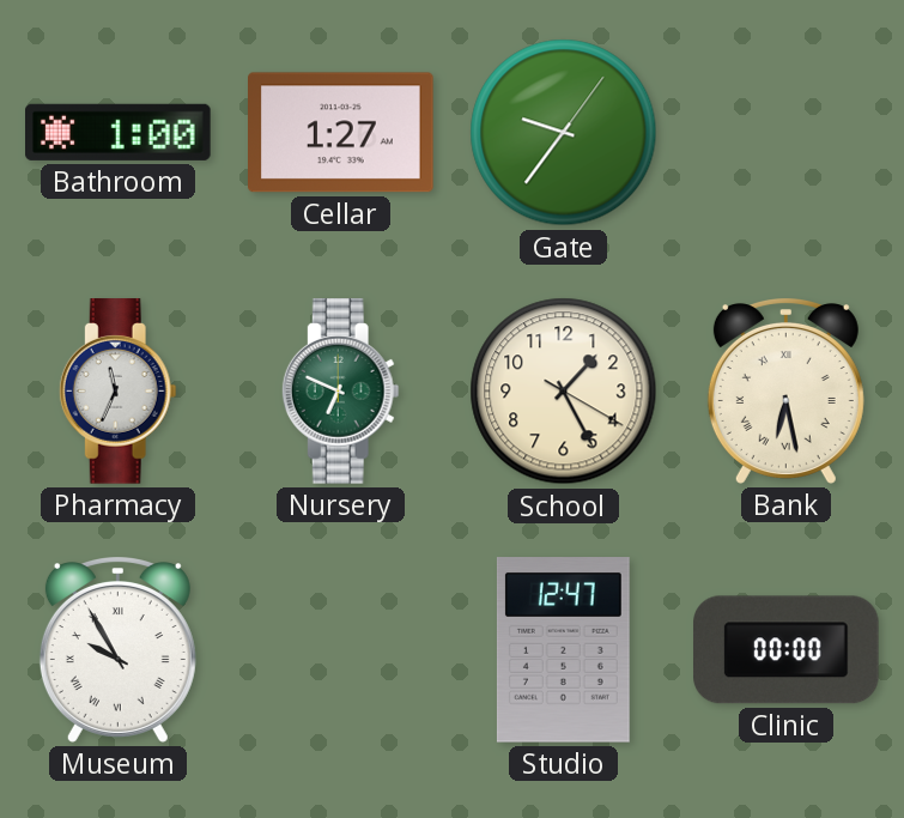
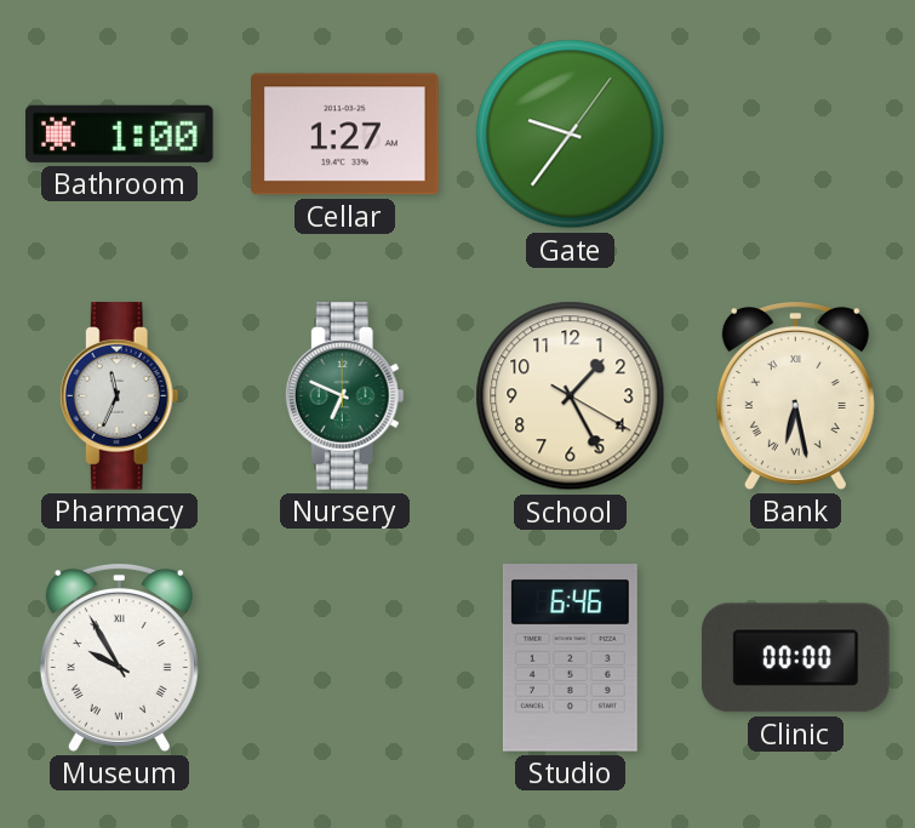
Studio: 12:47 -> 6:46 (570, 658)
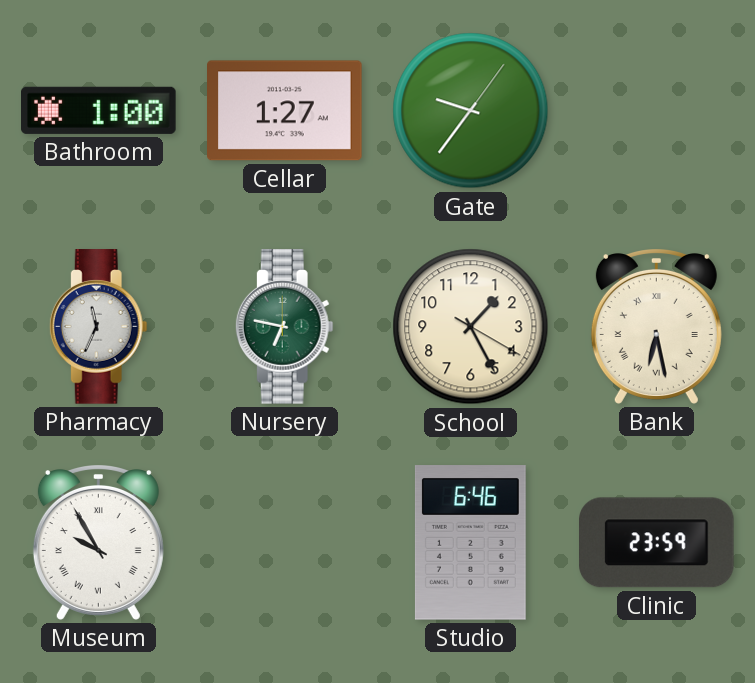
Nursery: 6:49 -> 6:47 (284, 327)
Clinic: 00:00 -> 23:59 (657, 543)
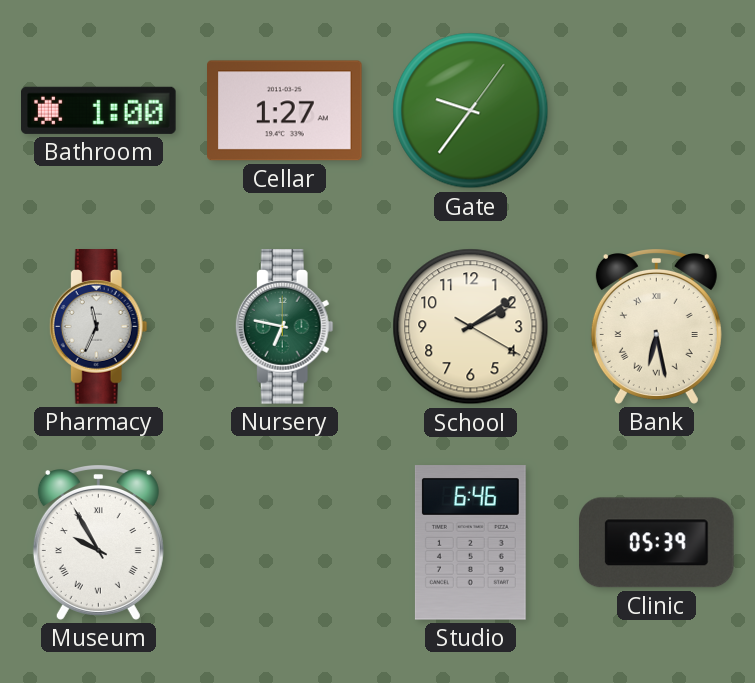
School: 1:25 -> 2:09 (471, 327)
Clinic: 23:59 -> 05:39 (657, 543)
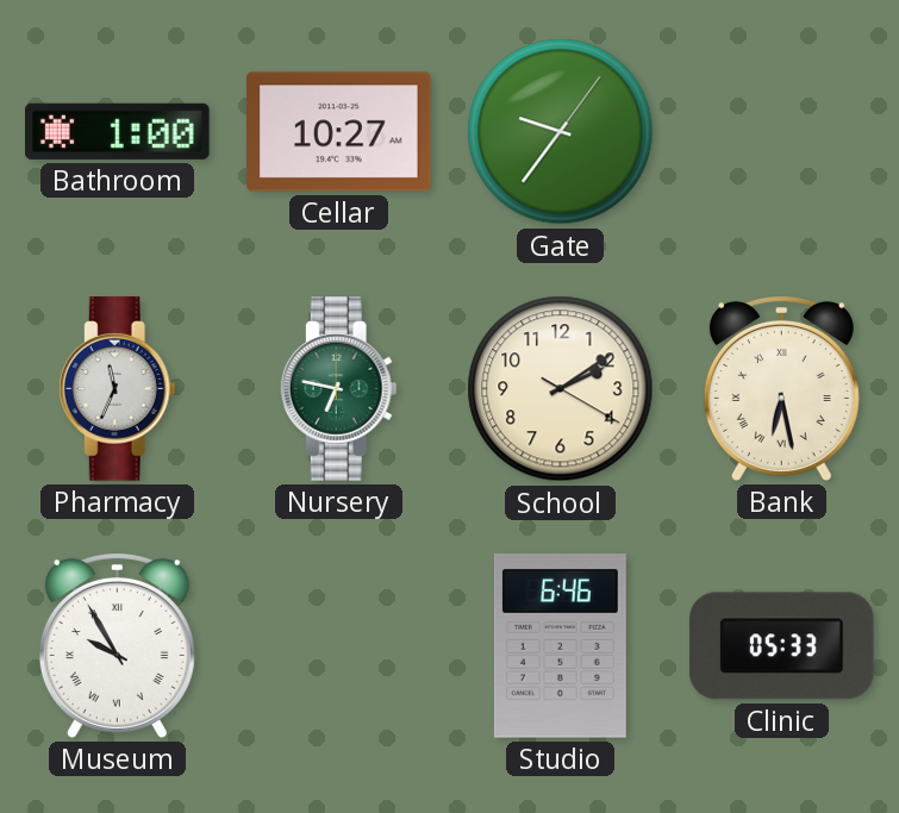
Cellar: 1:27 -> 10:27 (339, 132)
Clinic: 05:39 -> 05:33 (782, 646)
